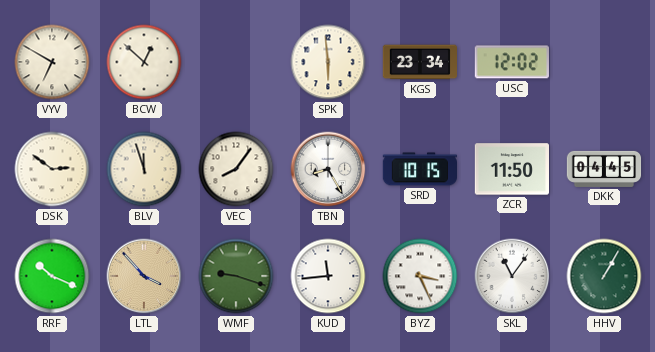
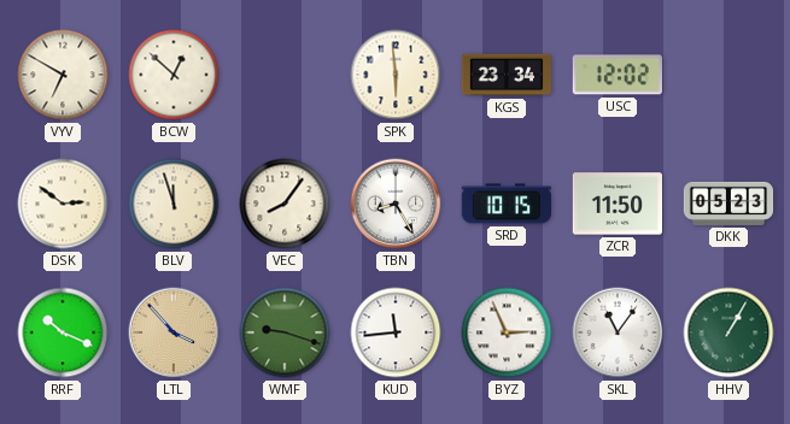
DKK: 04:45 -> 05:23 (728, 204)
BYZ: 3:26 -> 2:56 (507, 332)
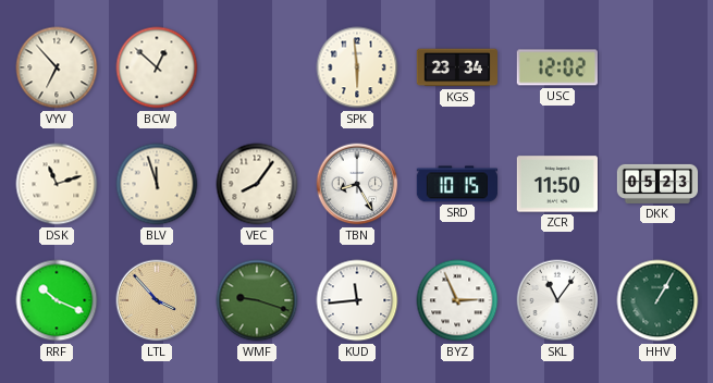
VYV: 6:50 -> 6:53 (57, 67)
DSK: 2:51 -> 11:12 (57, 184)
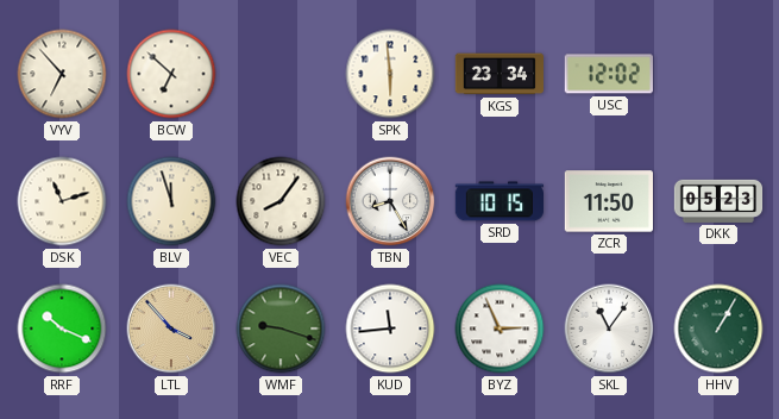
BCW: 12:52 -> 6:52 (171, 74)
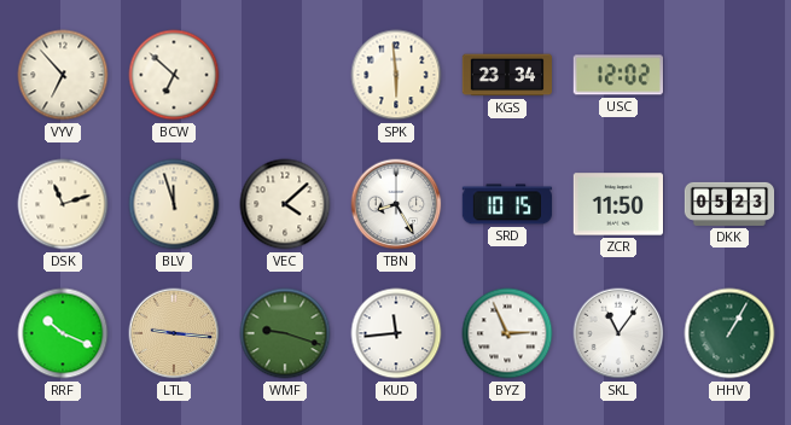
VEC: 8:06 -> 4:08 (285, 204)
LTL: 3:53 -> 9:16 (174, 333)
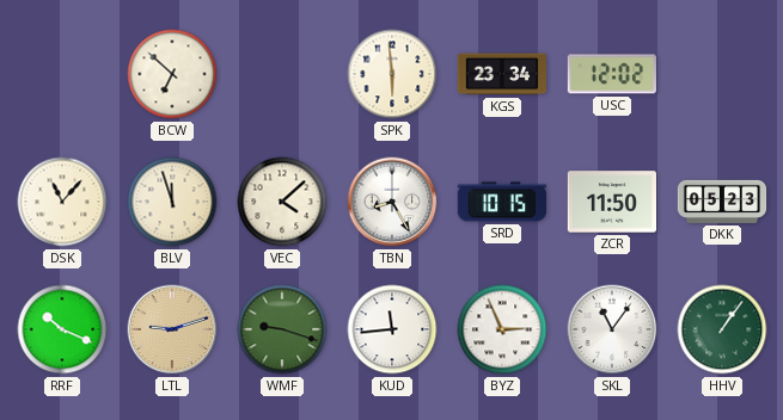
VYV: 6:53 -> none (63, 75)
DSK: 11:12 -> 11:07 (62, 202)
LTL: 9:16 -> 9:12 (172, 329)
HHV: 1:05 -> 1:06 (722, 329)
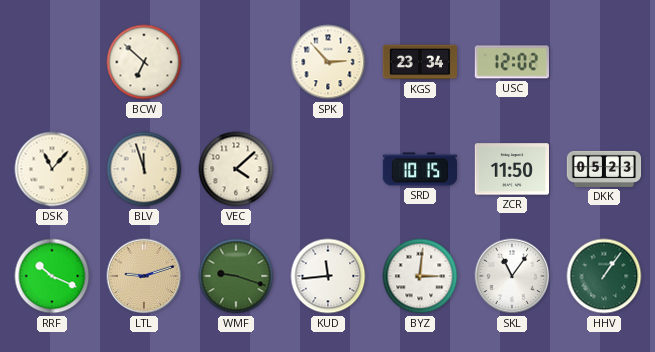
SPK: 5:59 -> 2:53 (328, 62)
TBN: 8:25 -> none (392, 202)
BYZ: 2:56 -> 3:01 (420, 276)
